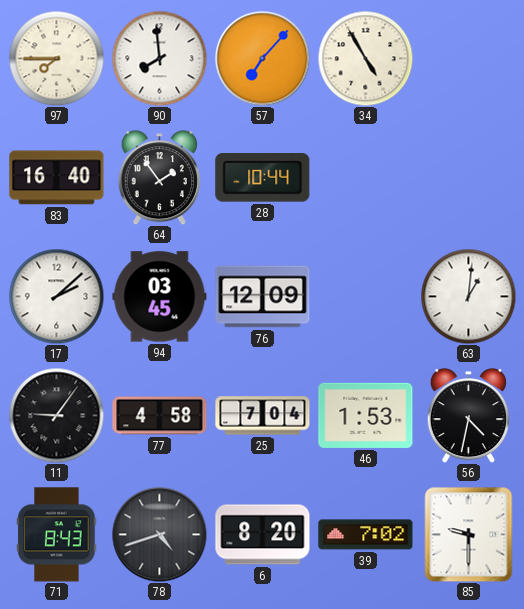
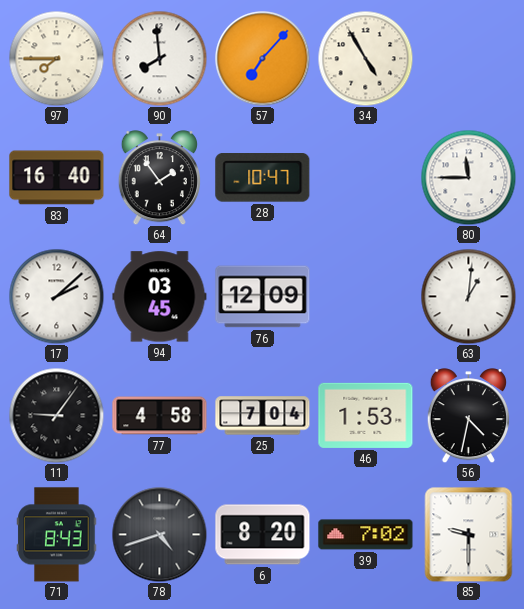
28: 10:44 -> 10:47 (263, 178)
80: none -> 11:45 (468, 177)
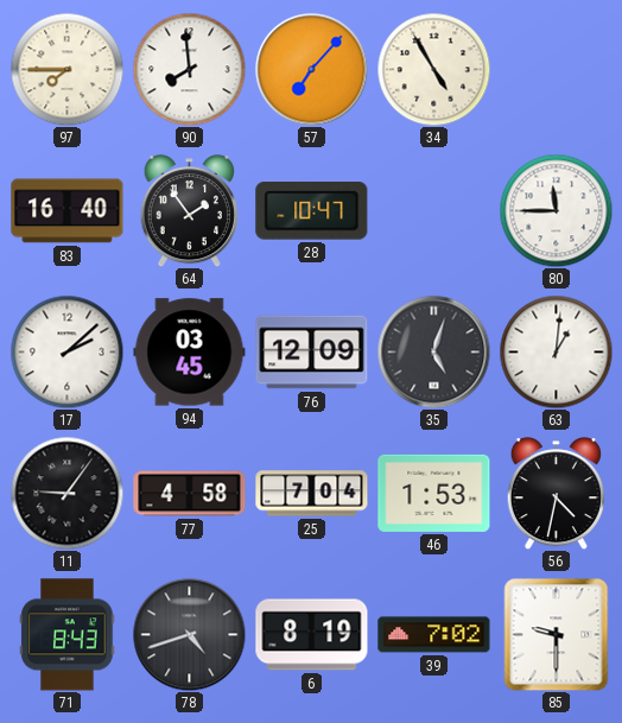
35: none -> 5:03 (433, 351)
6: 8:20 -> 8:19 (312, 635)
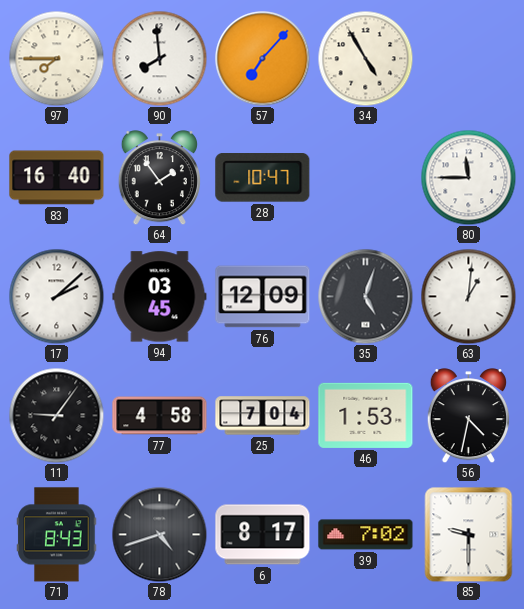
6: 8:19 -> 8:17 (263, 535)
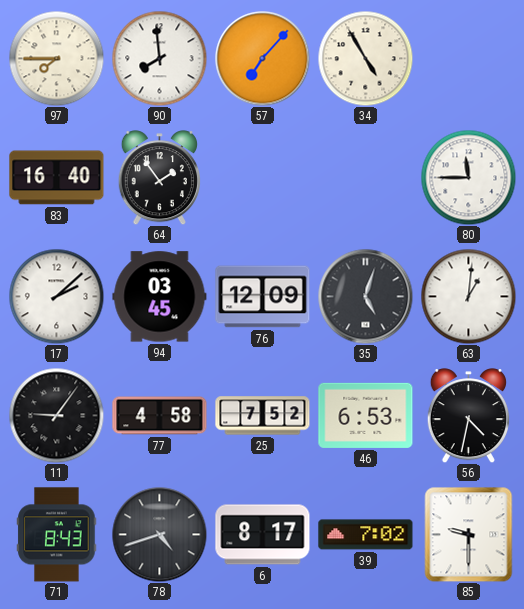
28: 10:47 -> none (263, 178)
25: 7:04 -> 7:52 (263, 416)
46: 1:53 -> 6:53 (366, 415)
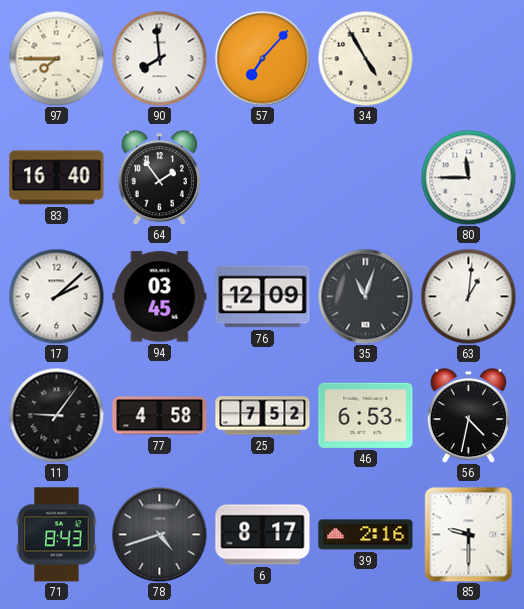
35: 5:03 -> 11:03 (365, 296)
39: 7:02 -> 2:16 (366, 535)
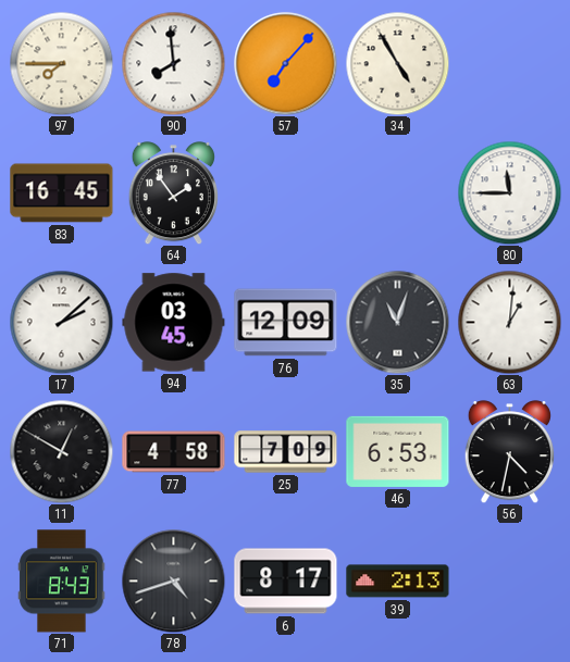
83: 16:40 -> 16:45 (62, 193)
11: 9:06 -> 12:50 (61, 451)
25: 7:52 -> 7:09 (286, 452)
39: 2:16 -> 2:13 (398, 582)
85: 9:30 -> none (469, 534)
